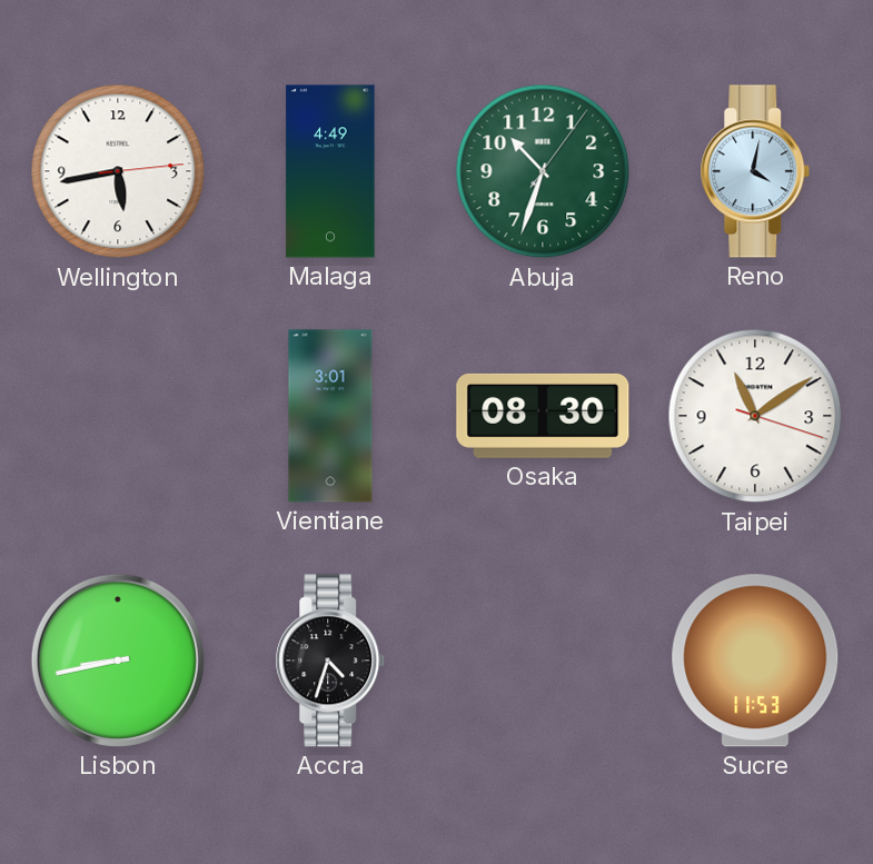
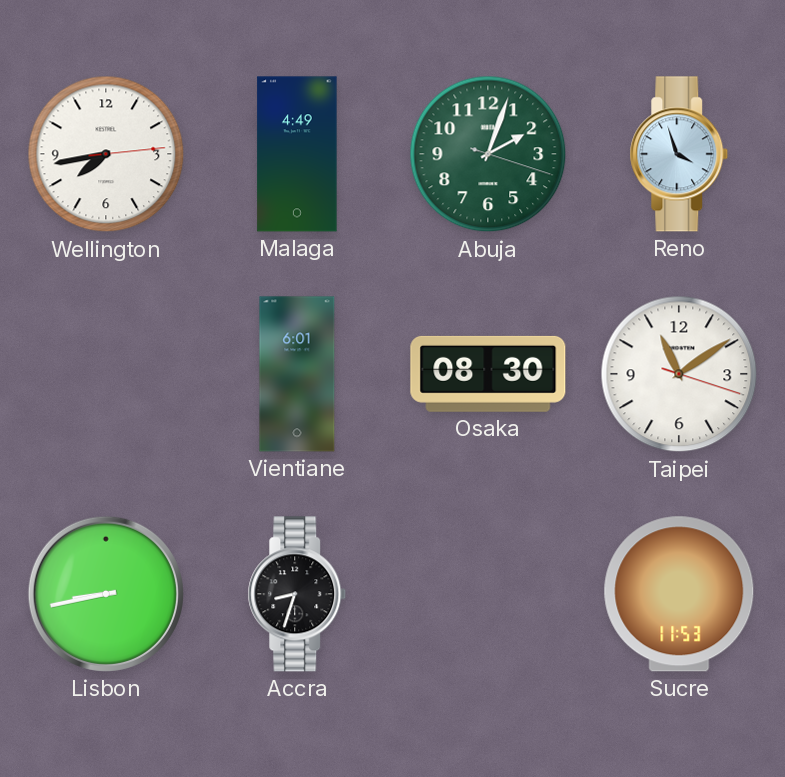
Wellington: 5:43 -> 7:43 (106, 154)
Abuja: 10:33 -> 2:03 (488, 154)
Reno: 4:02 -> 3:57 (679, 154)
Vientiane: 3:01 -> 6:01 (297, 374)
Accra: 4:33 -> 8:33 (297, 594)
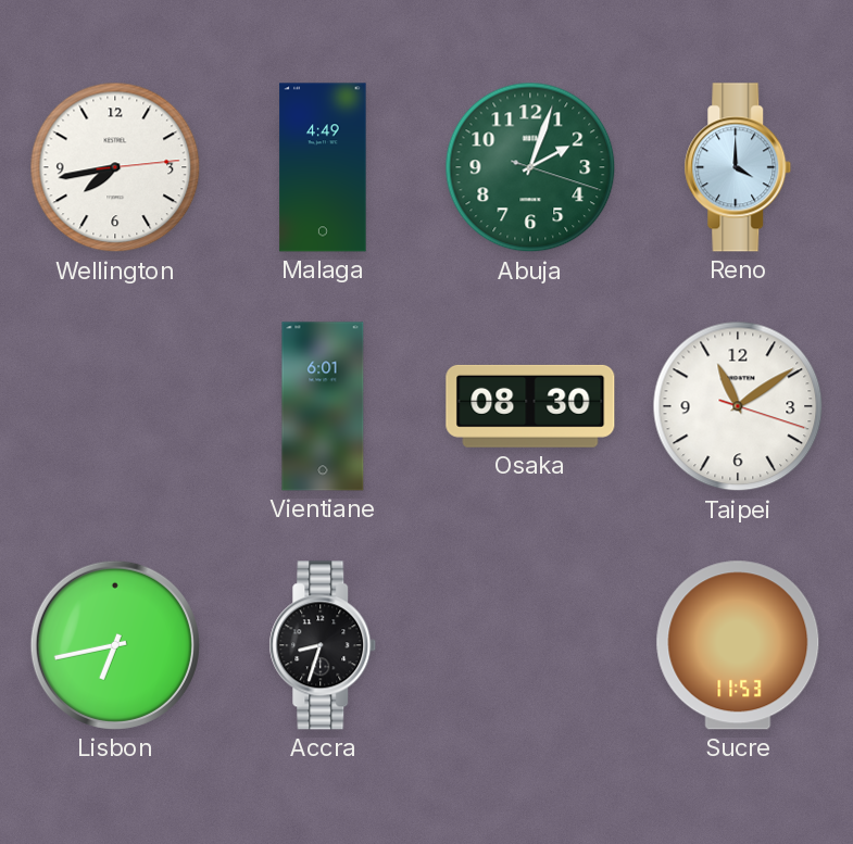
Reno: 3:57 -> 4:00 (738, 167)
Lisbon: 8:43 -> 6:43 (115, 645)
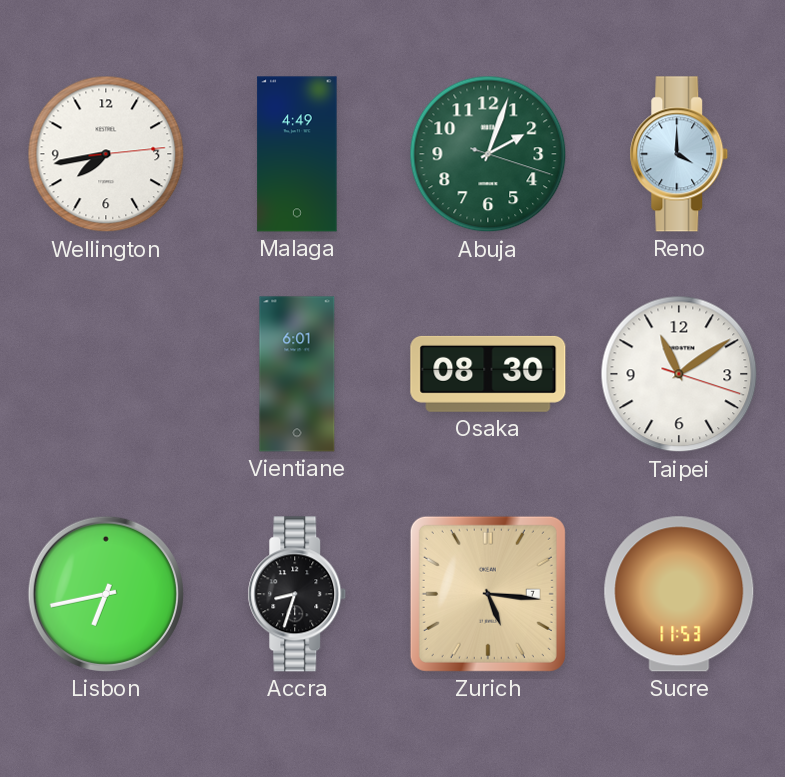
Zurich: none -> 5:16 (488, 594)
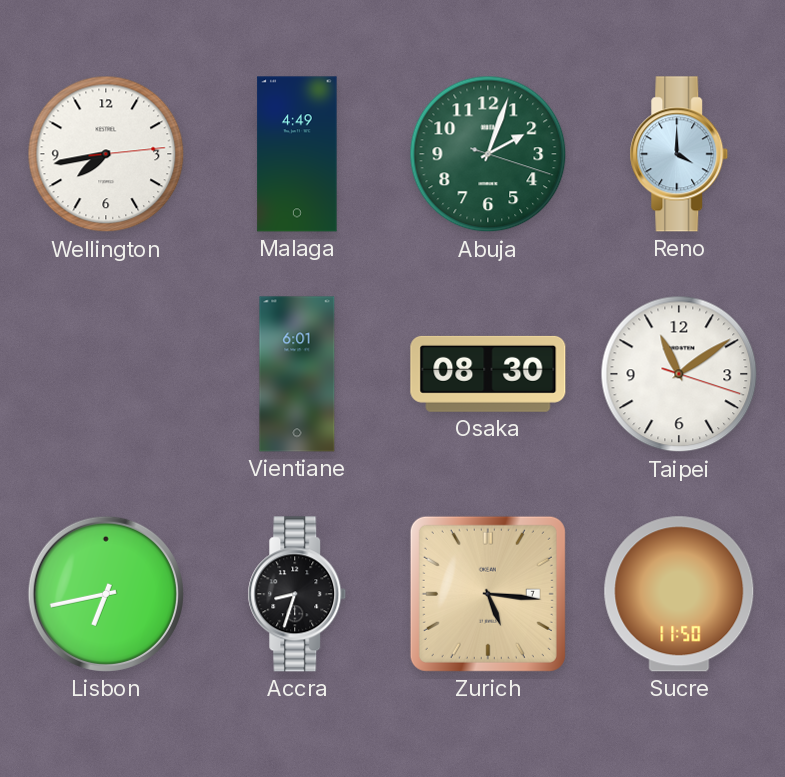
Sucre: 11:53 -> 11:50 (679, 594)
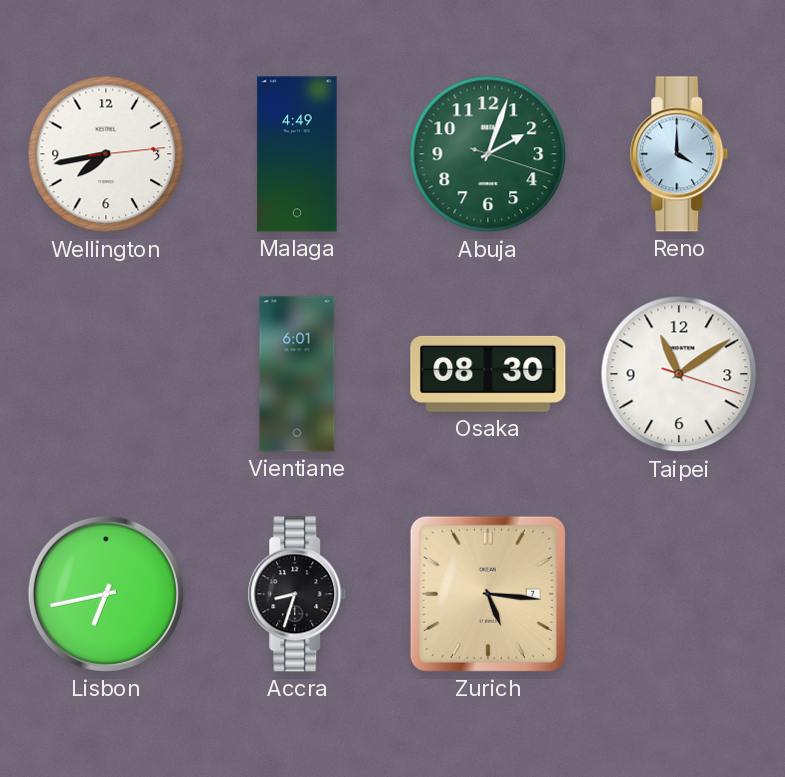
Sucre: 11:50 -> none (679, 594)
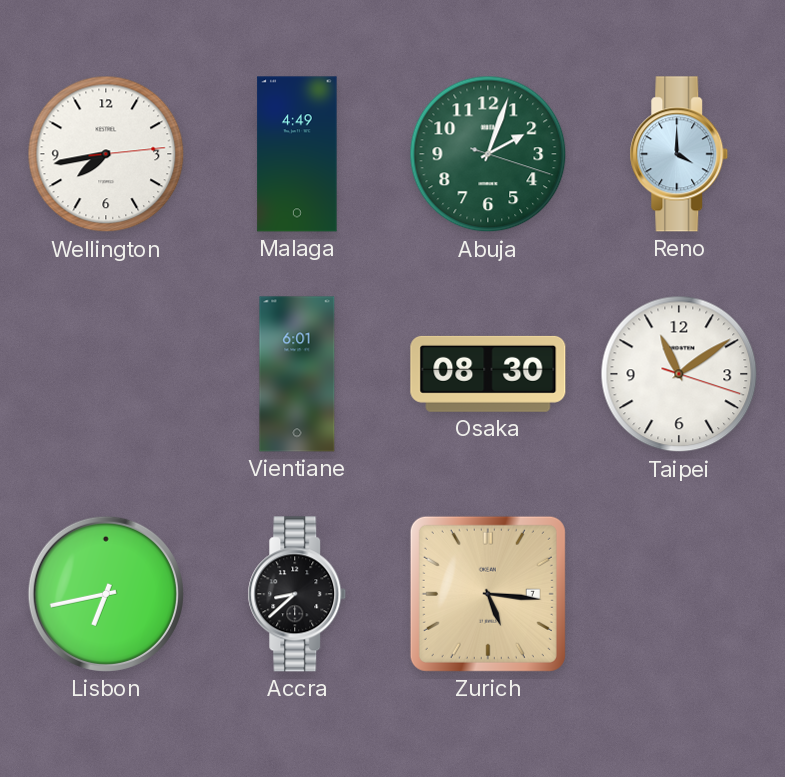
Accra: 8:33 -> 8:38 (297, 594)
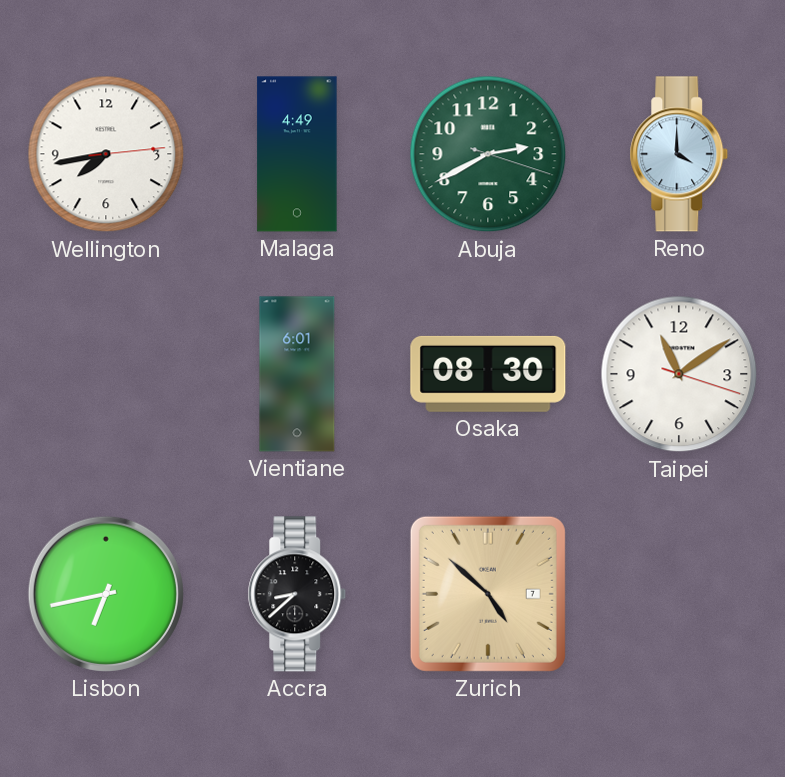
Abuja: 2:03 -> 2:40 (488, 154)
Zurich: 5:16 -> 4:52 (488, 594)
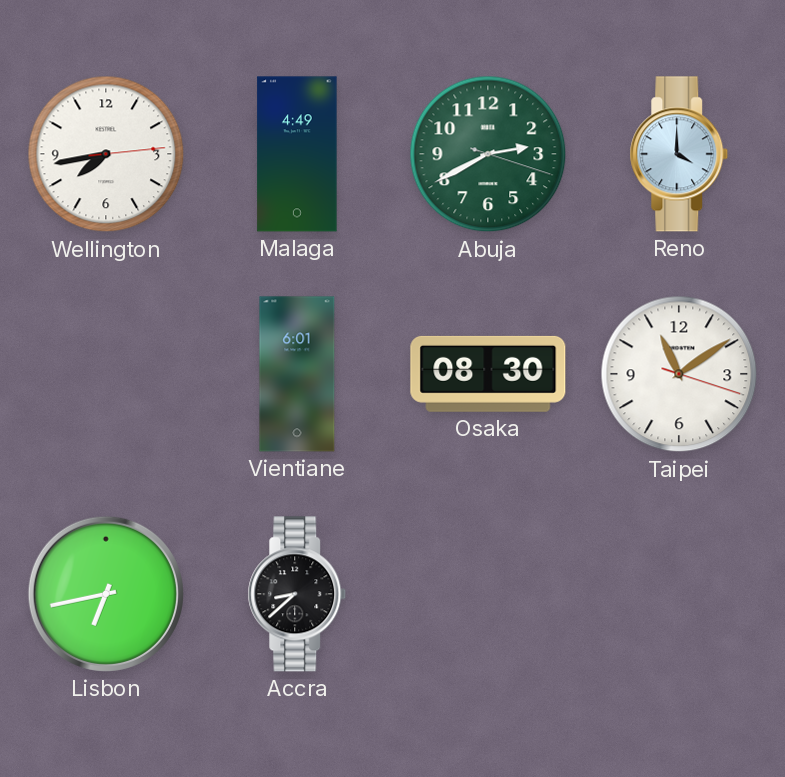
Zurich: 4:52 -> none (488, 594)
